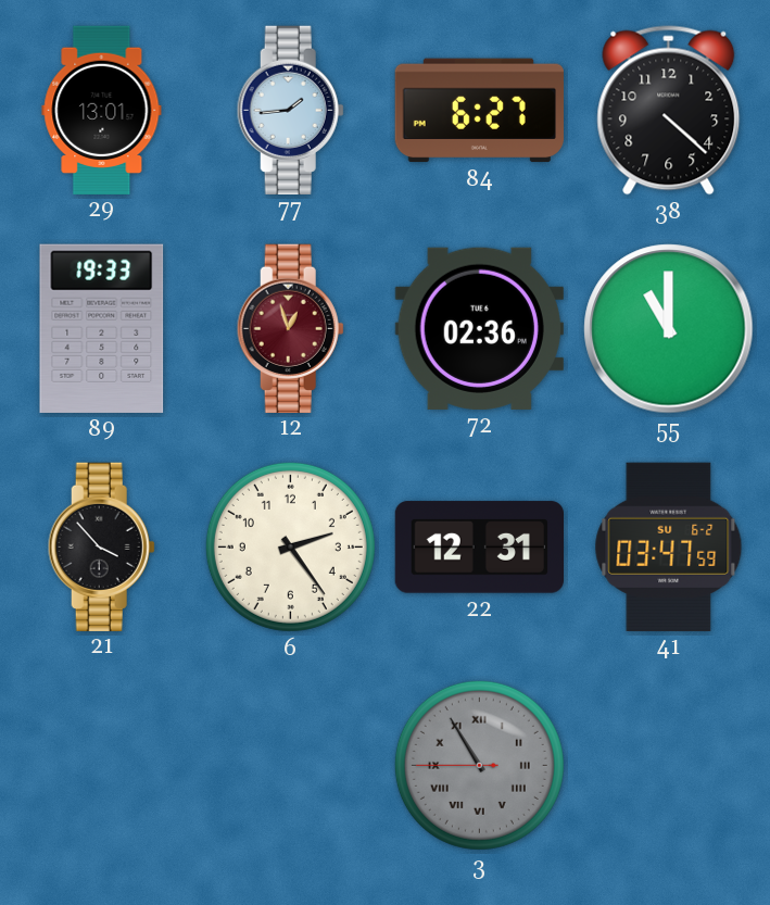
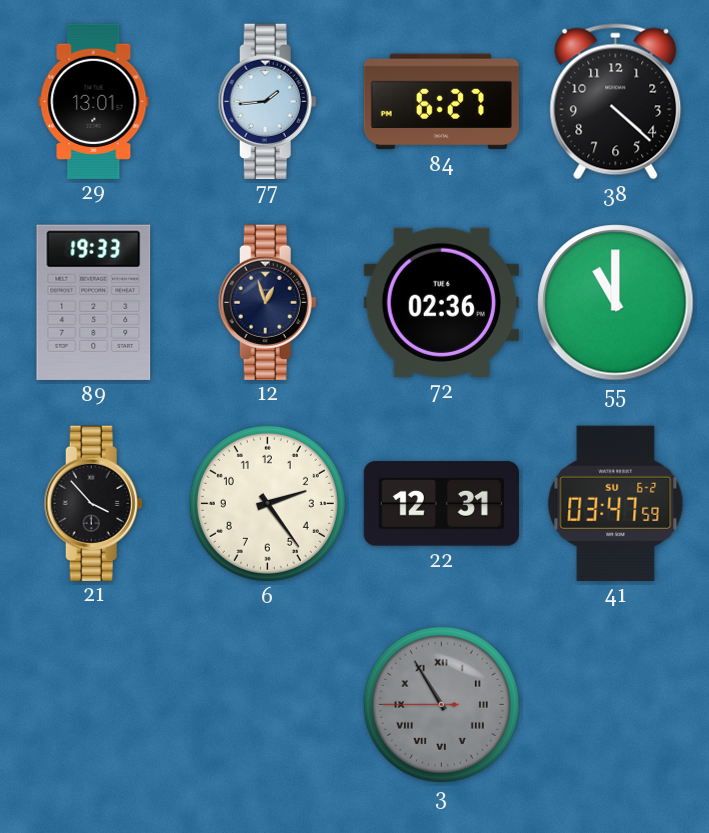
12 dial: burgundy -> navy (267, 302)
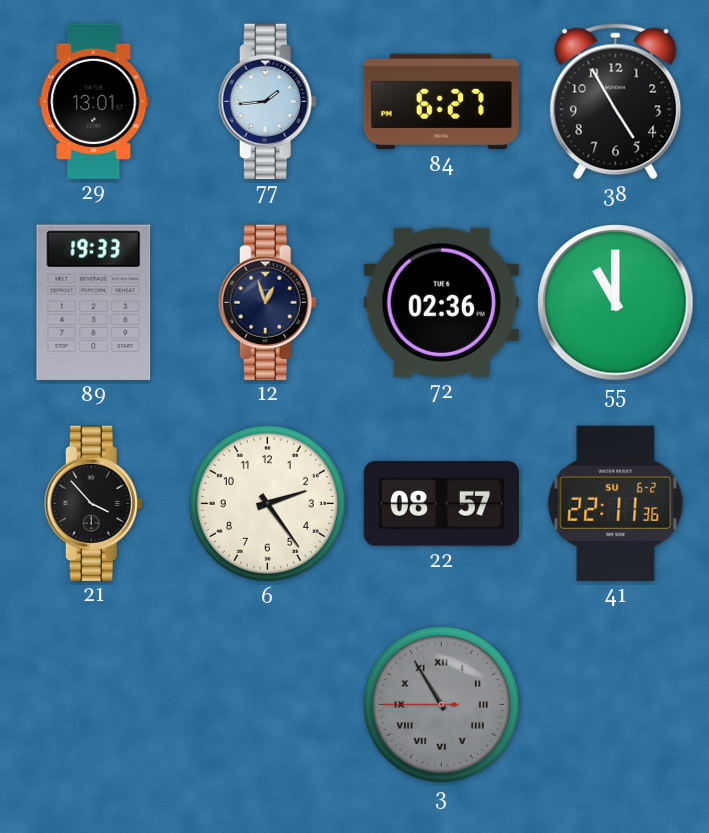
38: 4:22 -> 4:55 (616, 102)
22: 12:31 -> 08:57 (441, 504)
41: 03:47 -> 22:11 (616, 503)
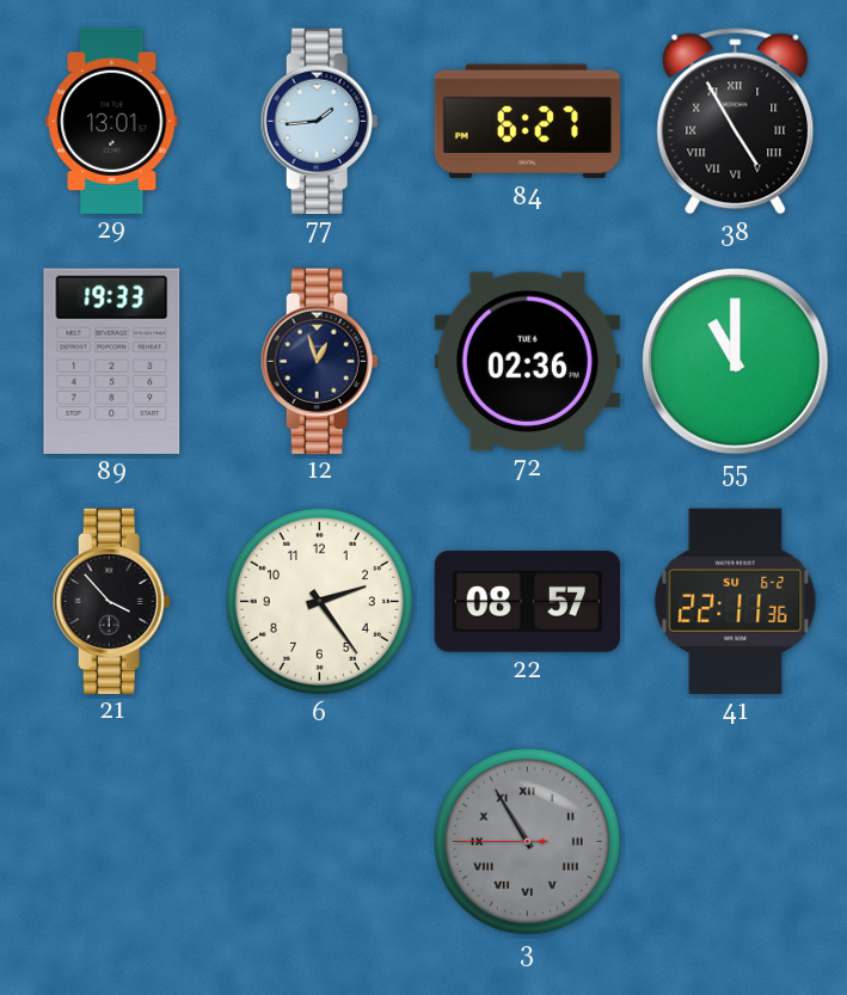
38 numerals: Arabic -> Roman (736, 122)
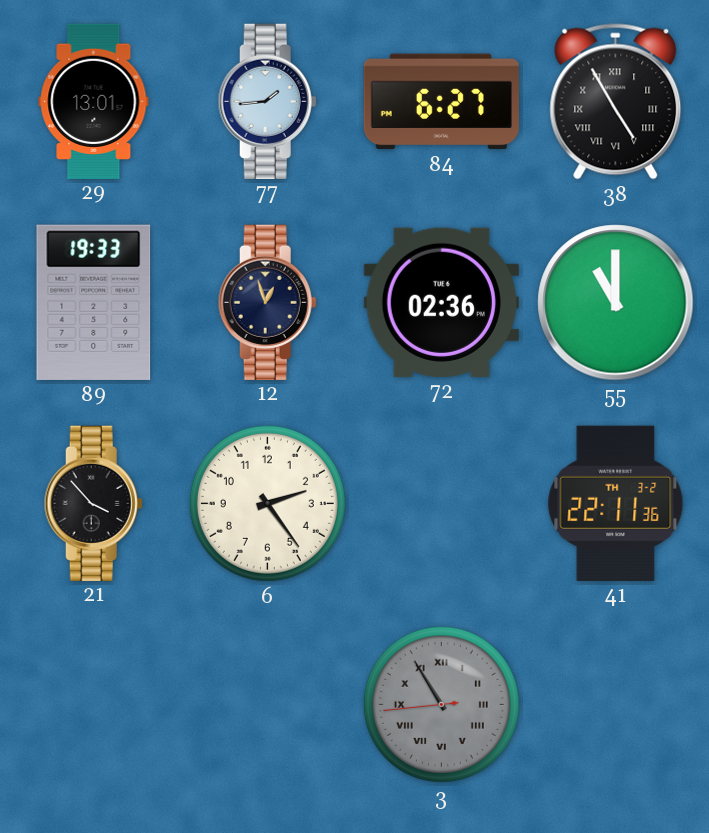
22: 08:57 -> none (527, 602)
41 date: SU 6-2 -> TH 3-2 (616, 503)
3: 10:54:45 -> 10:54:44 (441, 704)
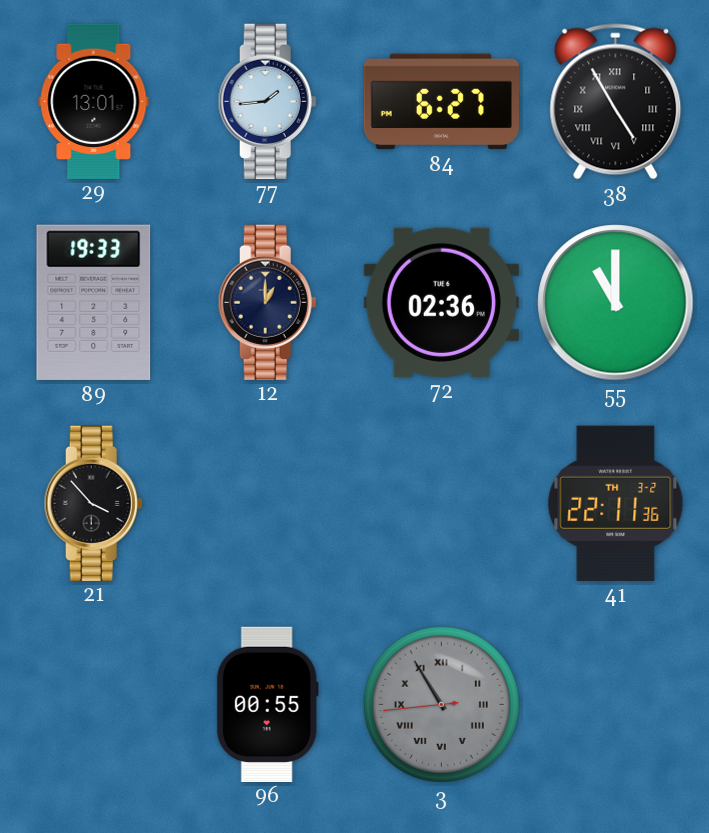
12: 12:57 -> 1:00 (267, 302)
6: 2:24 -> none (267, 503)
96: none -> 00:55 (267, 704)
